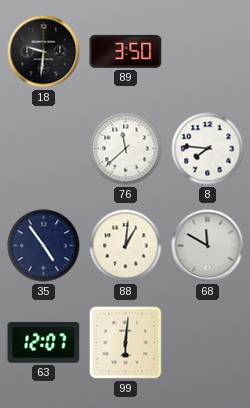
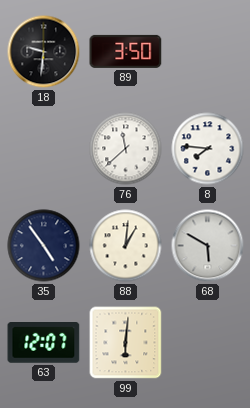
68: 11:50 -> 5:50 (208, 246)
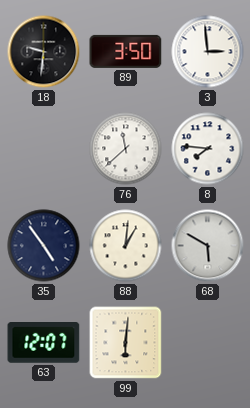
3: none -> 2:59 (208, 52)
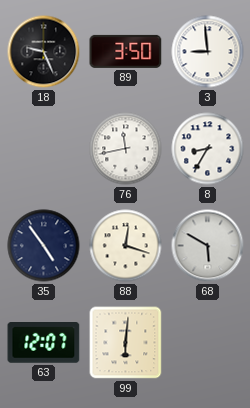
18: 9:31 -> 9:26 (44, 52)
3: 2:59 -> 8:59 (208, 52)
76: 11:38 -> 11:43 (126, 149)
8: 7:46 -> 8:35 (208, 149)
88: 1:01 -> 12:18 (126, 246)
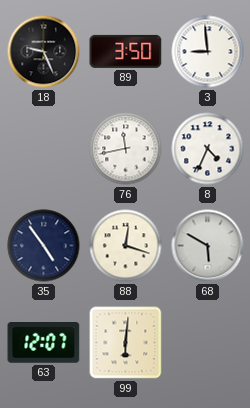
8: 8:35 -> 4:34 (208, 149)
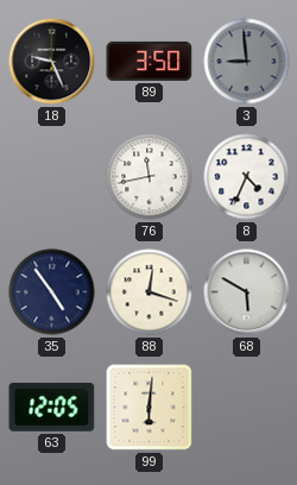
3 dial: white -> grey (247, 62)
63: 12:07 -> 12:05 (52, 408)
